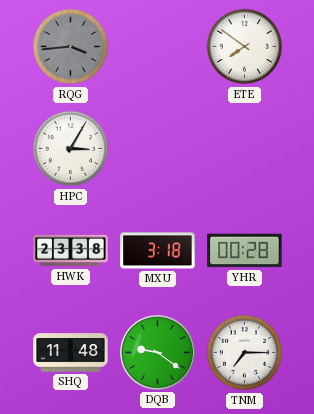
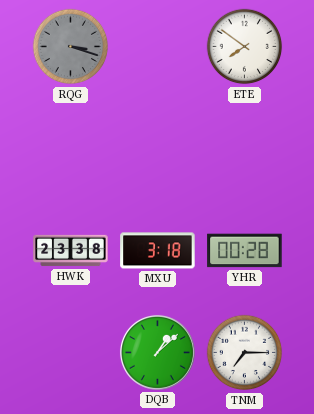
RQG: 3:44 -> 3:18 (71, 47)
HPC: 3:05 -> none (71, 149)
SHQ: 11:48 -> none (71, 353)
DQB: 9:21 -> 1:08 (157, 352)
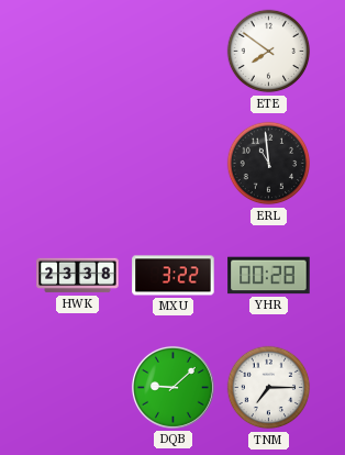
RQG: 3:18 -> none (71, 47)
ERL: none -> 10:59 (269, 164)
MXU: 3:18 -> 3:22 (174, 276)
DQB: 1:08 -> 9:08 (172, 387)
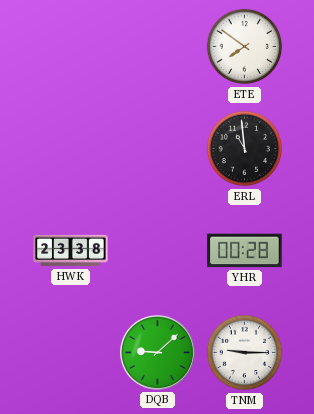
MXU: 3:22 -> none (174, 276)
TNM: 7:15 -> 9:15 (245, 353)
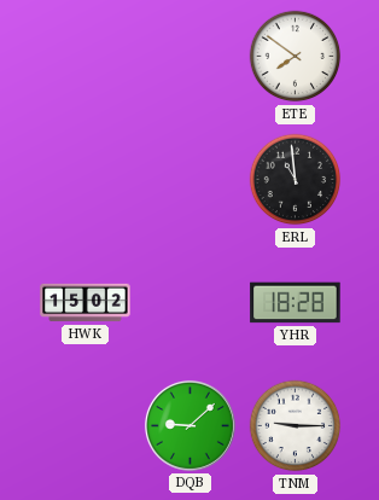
HWK: 23:38 -> 15:02 (86, 303)
YHR: 00:28 -> 18:28 (296, 303)
